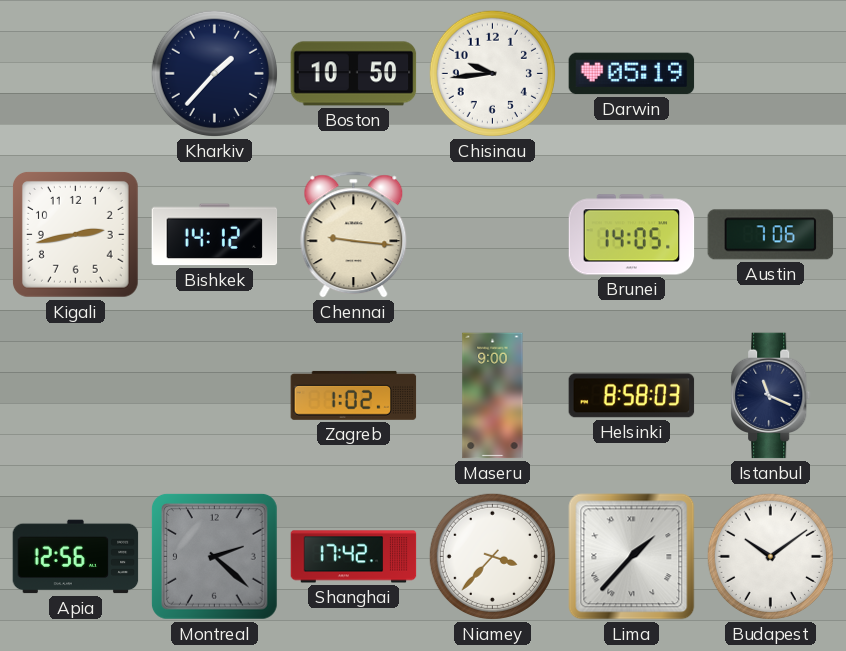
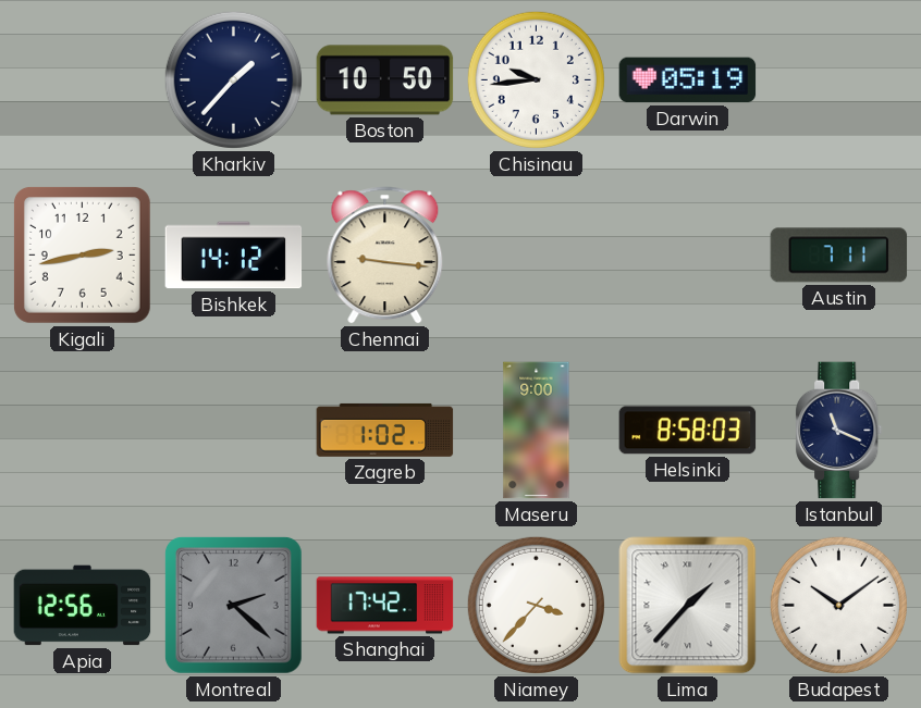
Brunei: 14:05 -> none (632, 235)
Austin: 7:06 -> 7:11 (839, 256)
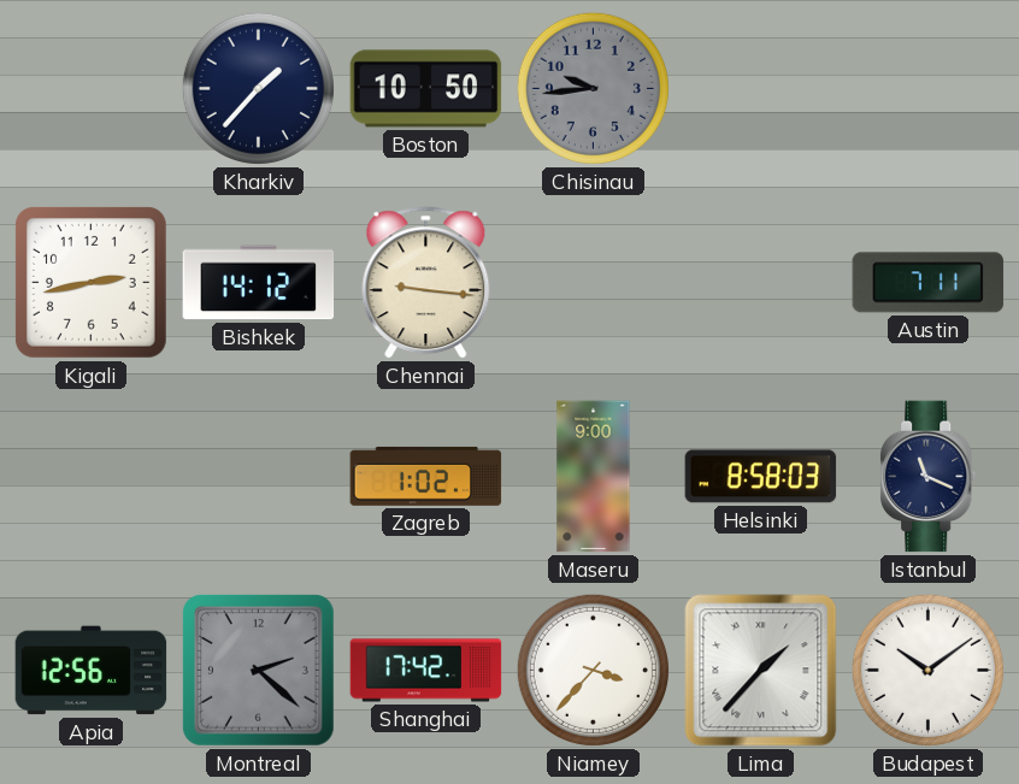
Chisinau dial: white -> grey (593, 88)
Darwin: 05:19 -> none (688, 80)
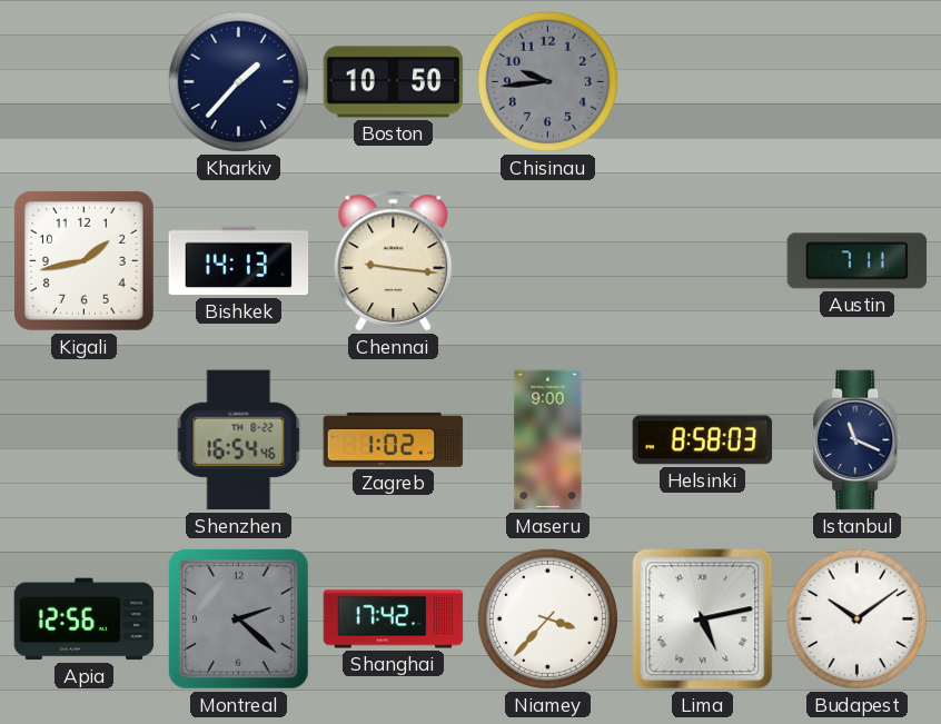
Kigali: 2:43 -> 1:43 (83, 260)
Bishkek: 14:12 -> 14:13 (239, 261)
Shenzhen: none -> 16:54 (239, 440)
Lima: 1:37 -> 5:13 (703, 619)
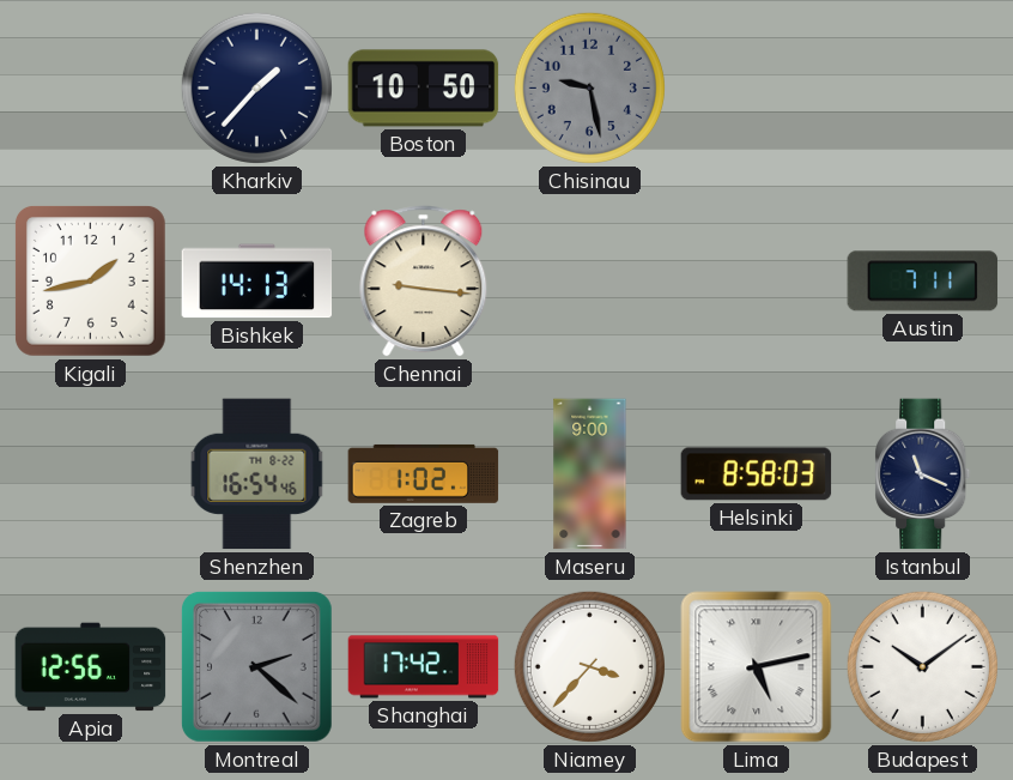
Chisinau: 9:44 -> 9:28 (589, 87)
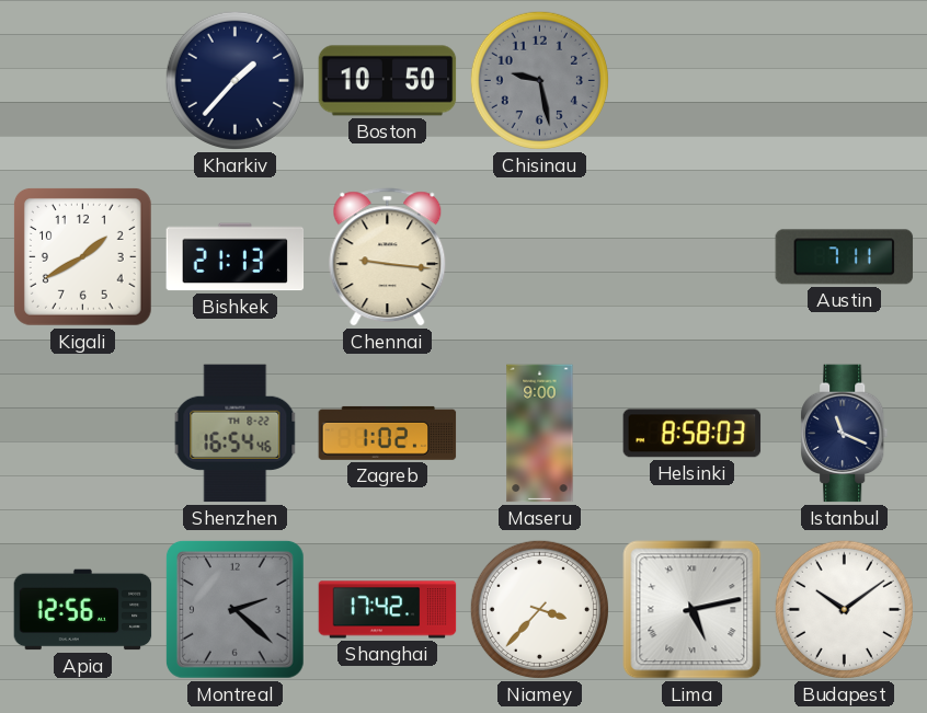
Kigali: 1:43 -> 1:40 (82, 256)
Bishkek: 14:13 -> 21:13 (236, 257)
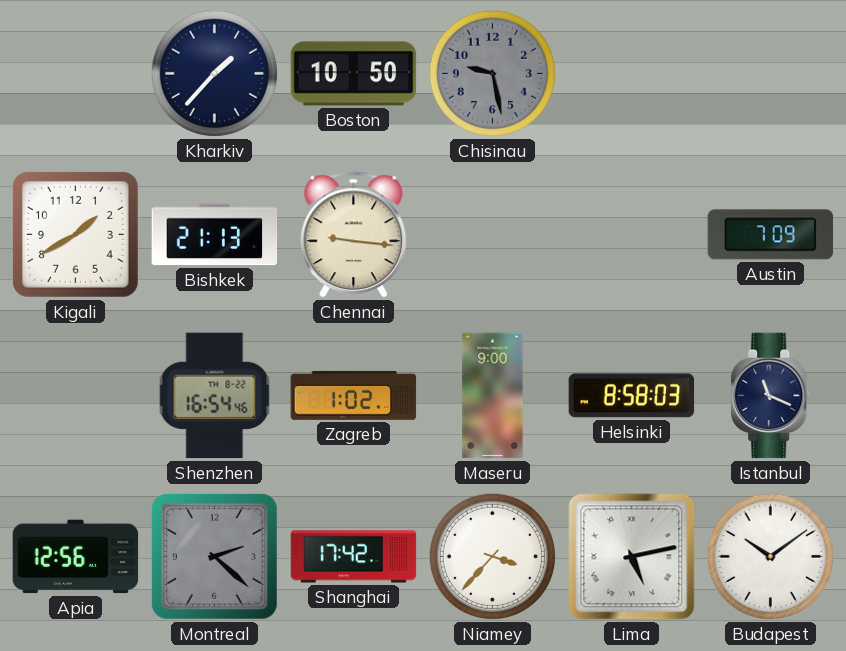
Austin: 7:11 -> 7:09 (771, 235)
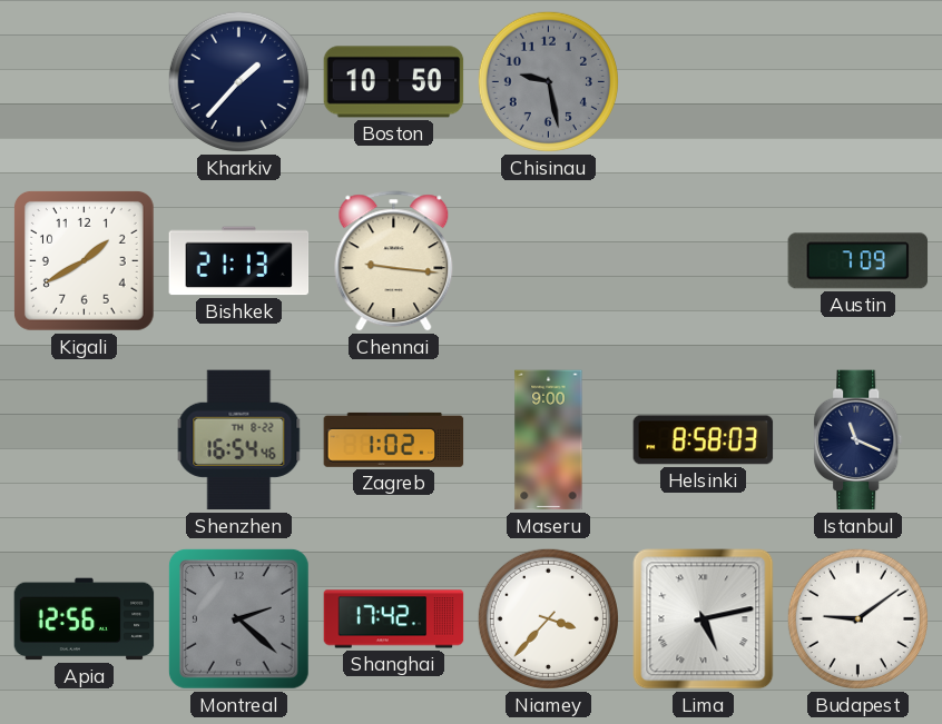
Budapest: 10:09 -> 9:09 (857, 618)
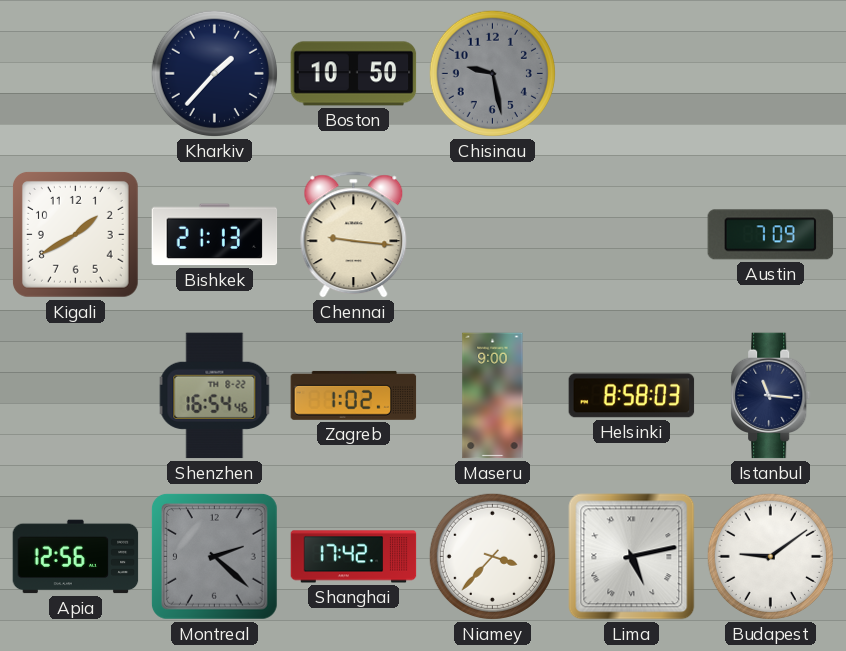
Istanbul: 11:19 -> 11:16 (771, 396)
